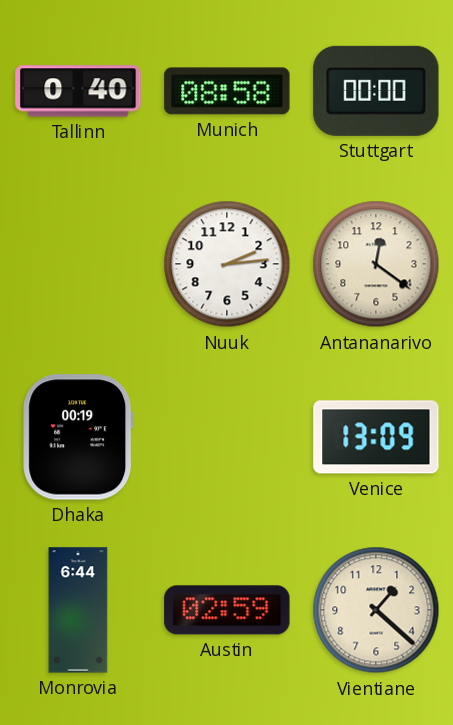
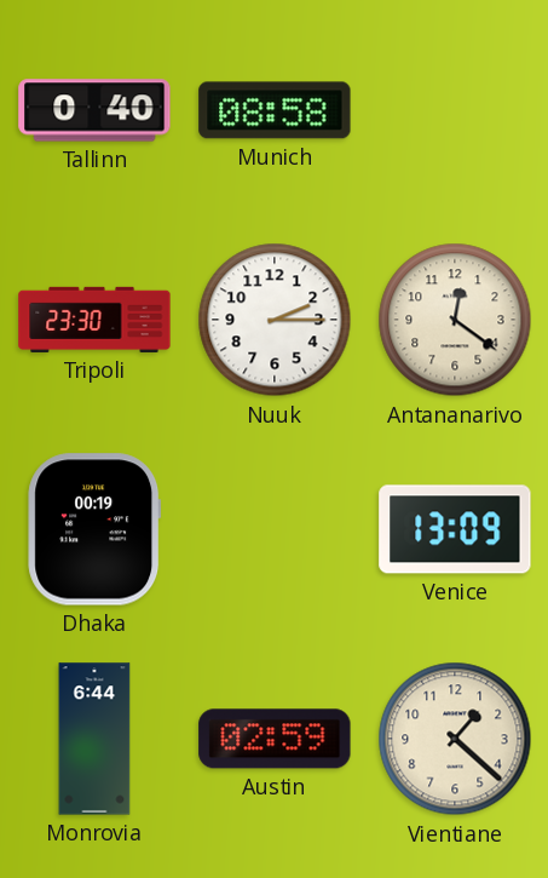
Stuttgart: 00:00 -> none (376, 91)
Tripoli: none -> 23:30 (94, 320)
Nuuk: 2:14 -> 2:15 (275, 320)
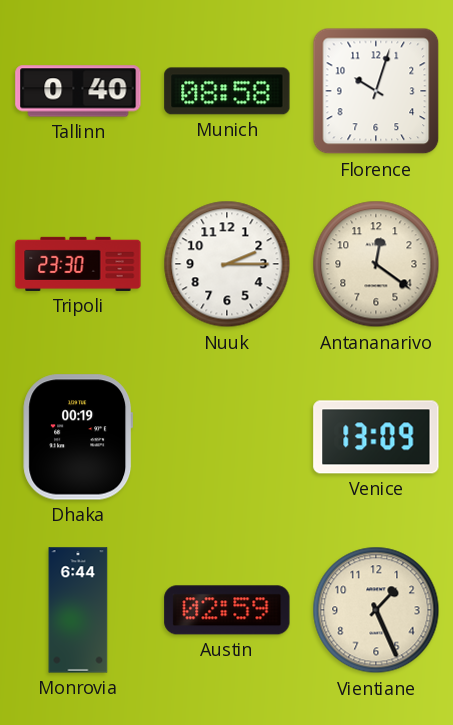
Florence: none -> 10:03 (376, 91)
Vientiane: 1:22 -> 1:26 (376, 610)
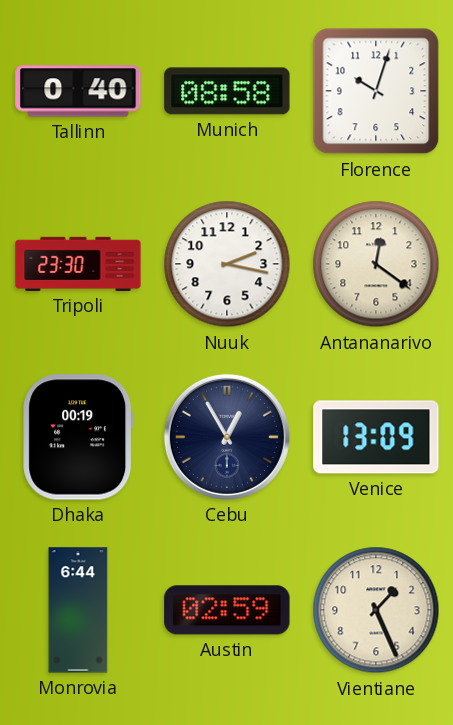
Nuuk: 2:15 -> 2:17 (227, 264)
Cebu: none -> 12:55 (227, 437)
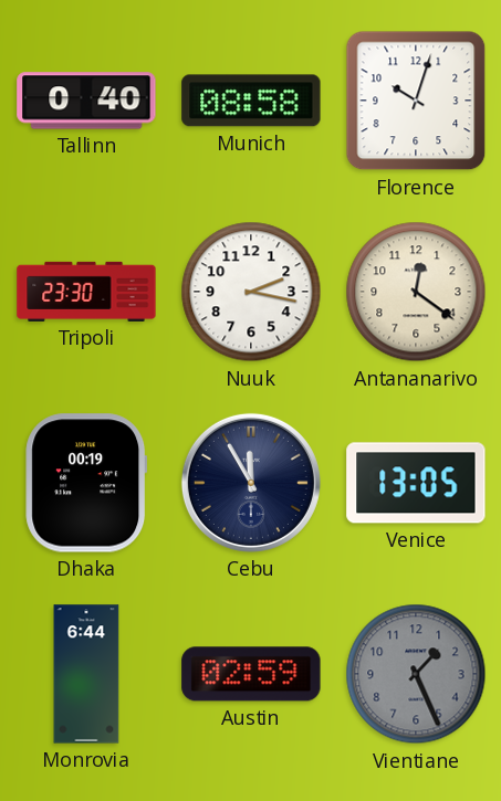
Cebu: 12:55 -> 11:55 (251, 483)
Venice: 13:09 -> 13:05 (416, 483)
Vientiane dial: cream -> grey (416, 674)
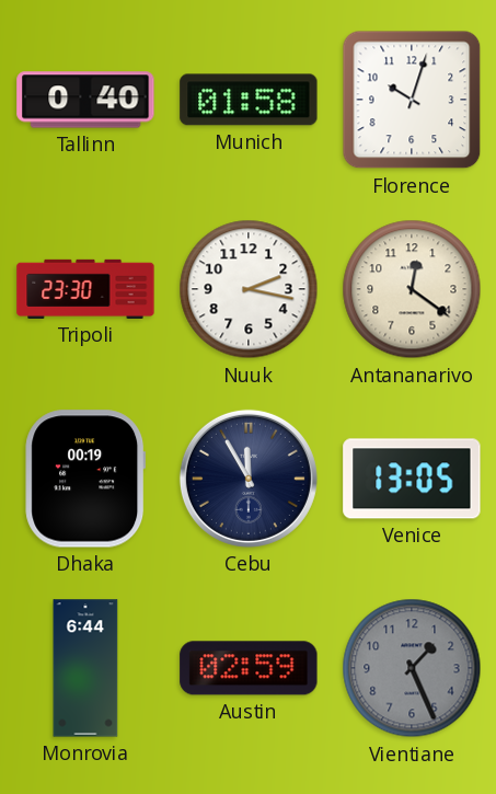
Munich: 08:58 -> 01:58 (249, 100)
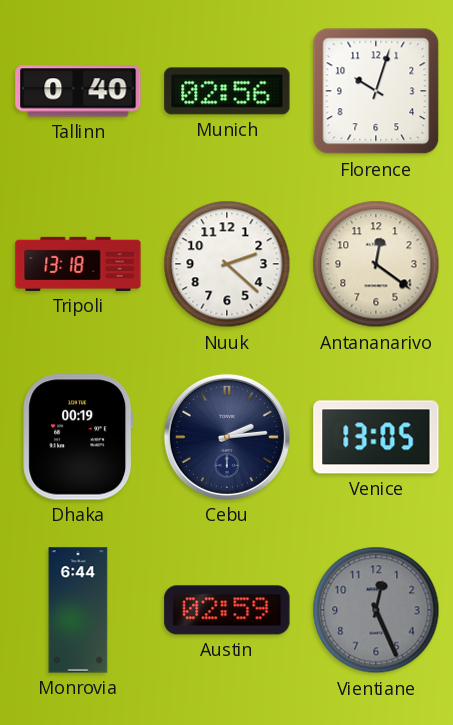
Munich: 01:58 -> 02:56 (227, 91)
Tripoli: 23:30 -> 13:18 (78, 264)
Nuuk: 2:17 -> 2:22 (227, 264)
Cebu: 11:55 -> 2:14 (227, 437)
Vientiane: 1:26 -> 12:26 (376, 610)
